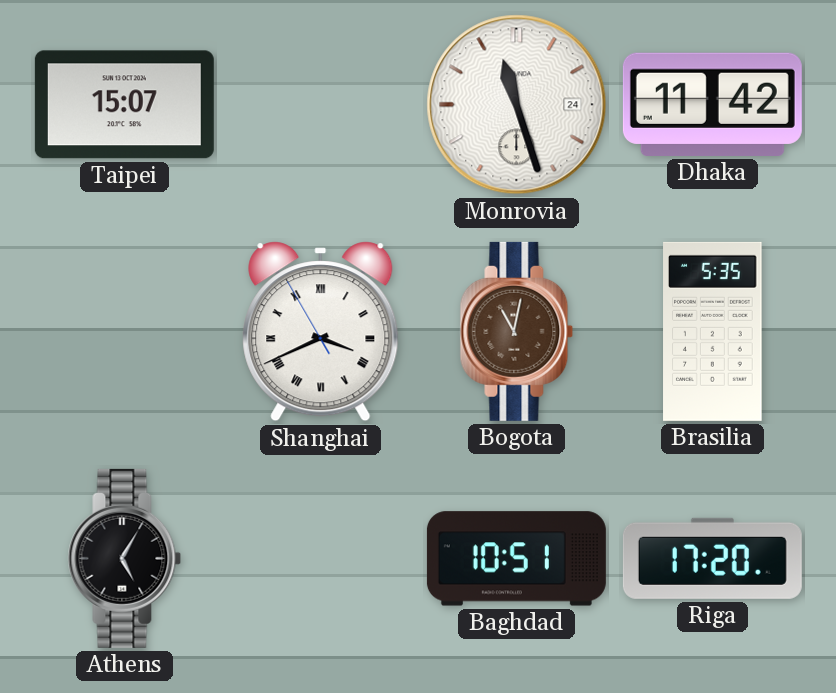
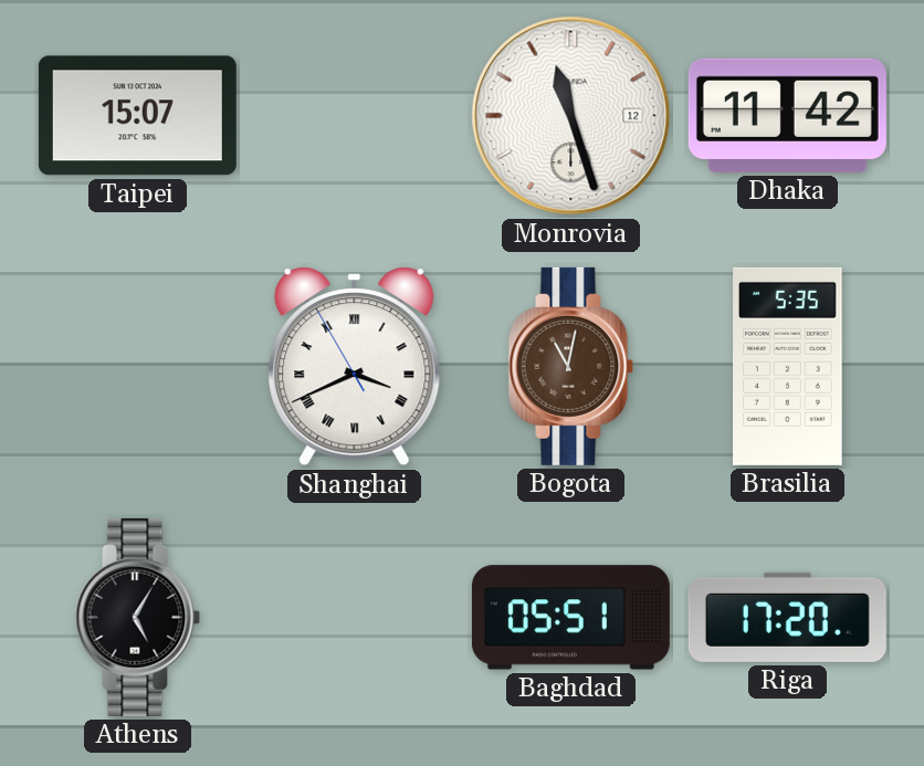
Monrovia date: 24 -> 12 (571, 116)
Baghdad: 10:51 -> 05:51 (570, 618)
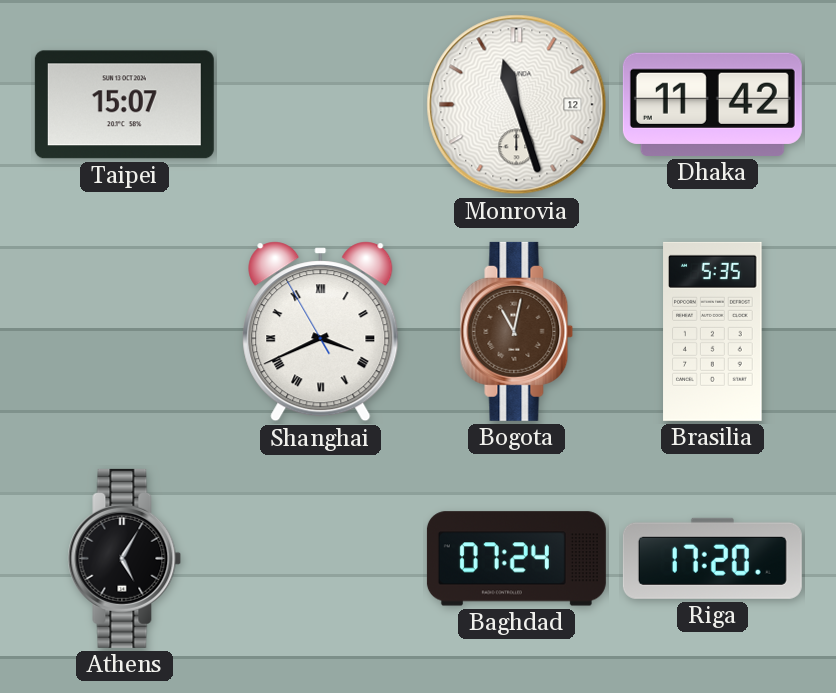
Baghdad: 05:51 -> 07:24 (516, 559)
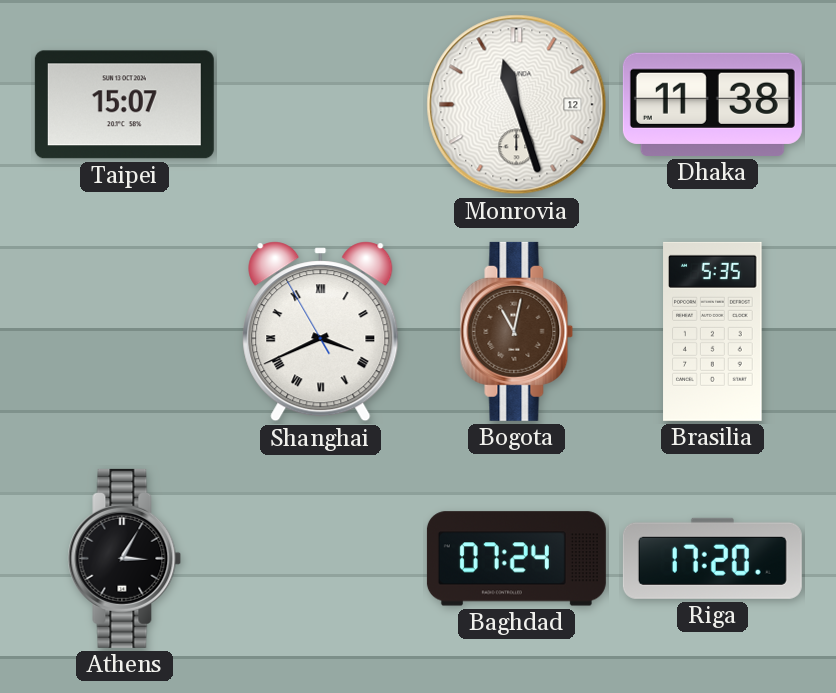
Dhaka: 11:42 -> 11:38 (712, 104)
Athens: 5:05 -> 3:05 (125, 558)
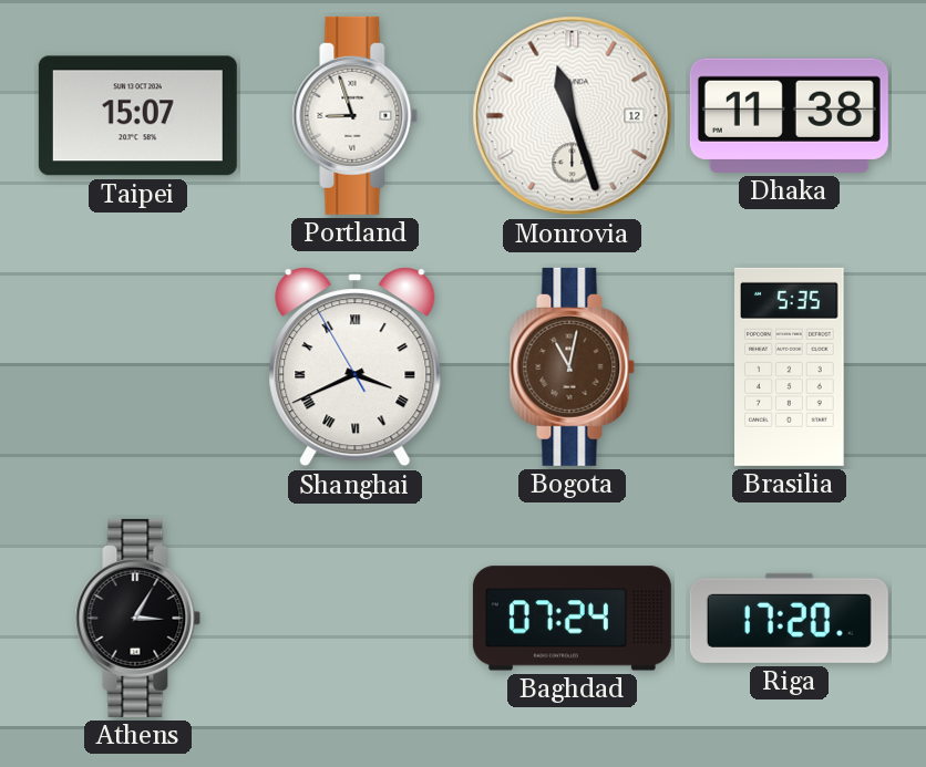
Portland: none -> 8:57 (356, 115)
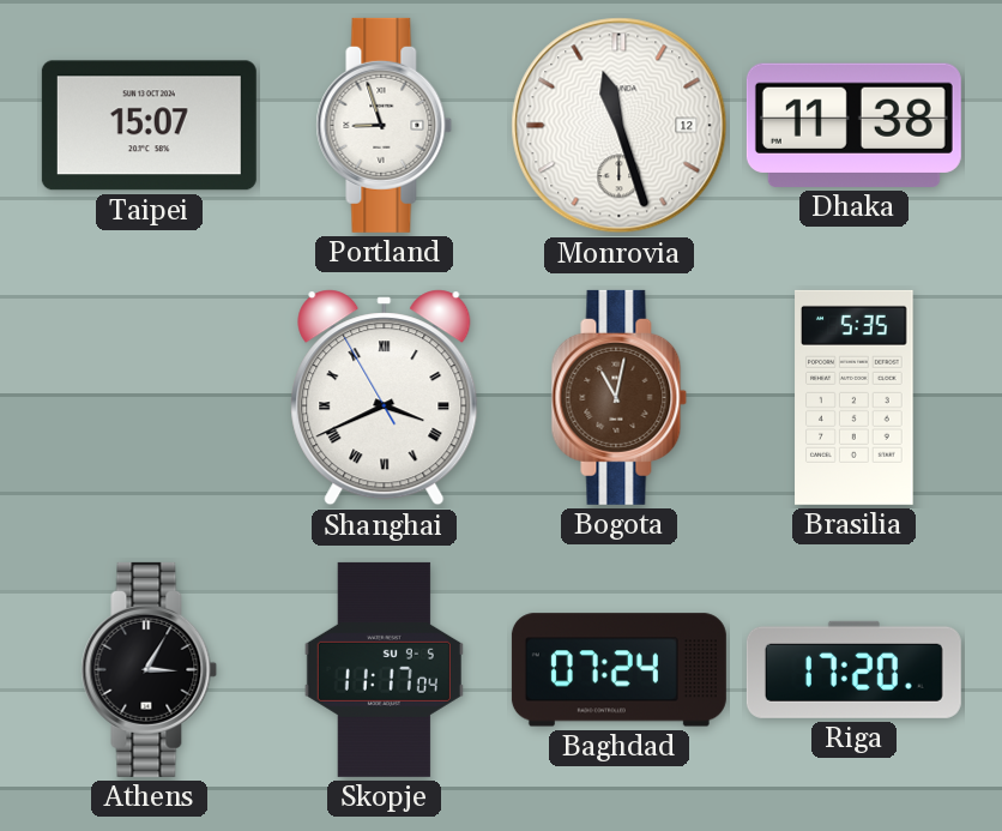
Skopje: none -> 11:17 (384, 669)
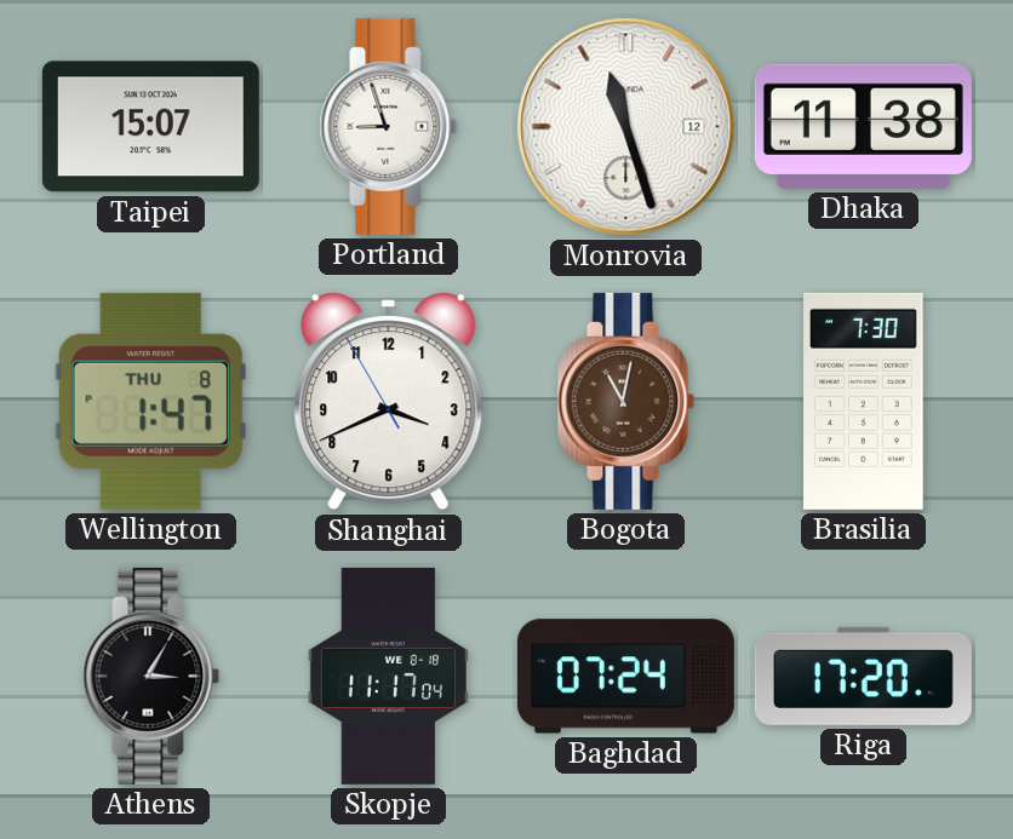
Wellington: none -> 1:47 (150, 401)
Shanghai numerals: Roman -> Arabic (389, 402)
Brasilia: 5:35 -> 7:30 (864, 401)
Skopje date: SU 9-5 -> WE 8-18 (388, 676)
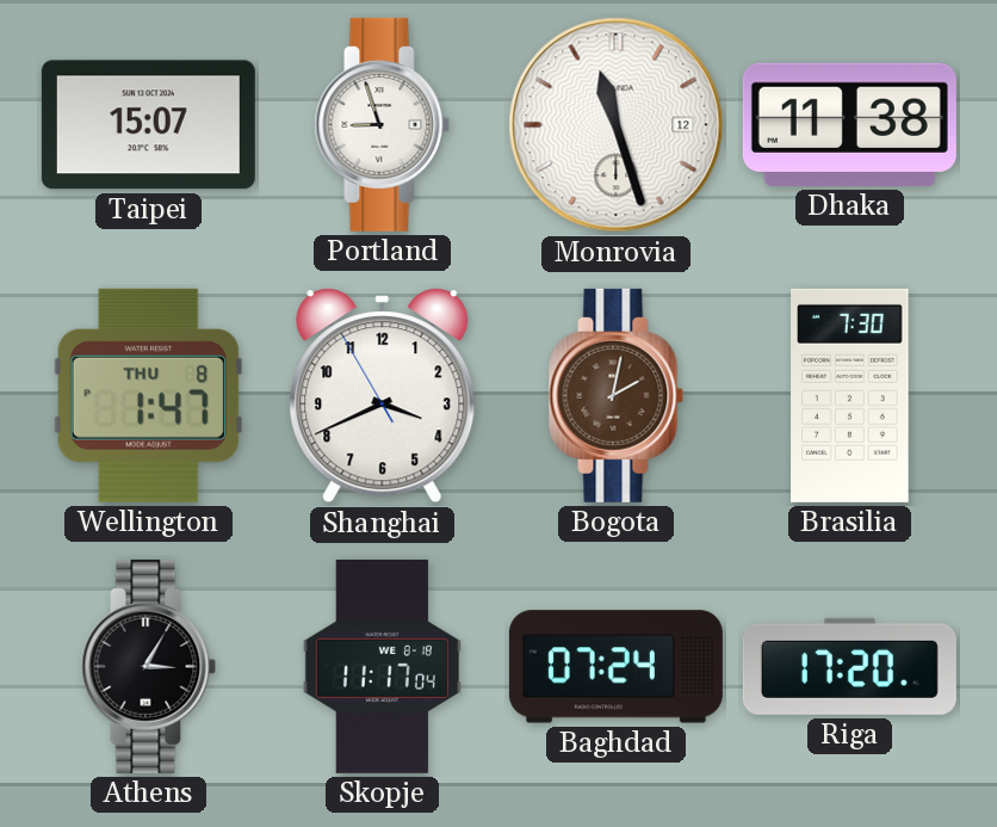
Bogota: 11:02 -> 2:02 (617, 395)
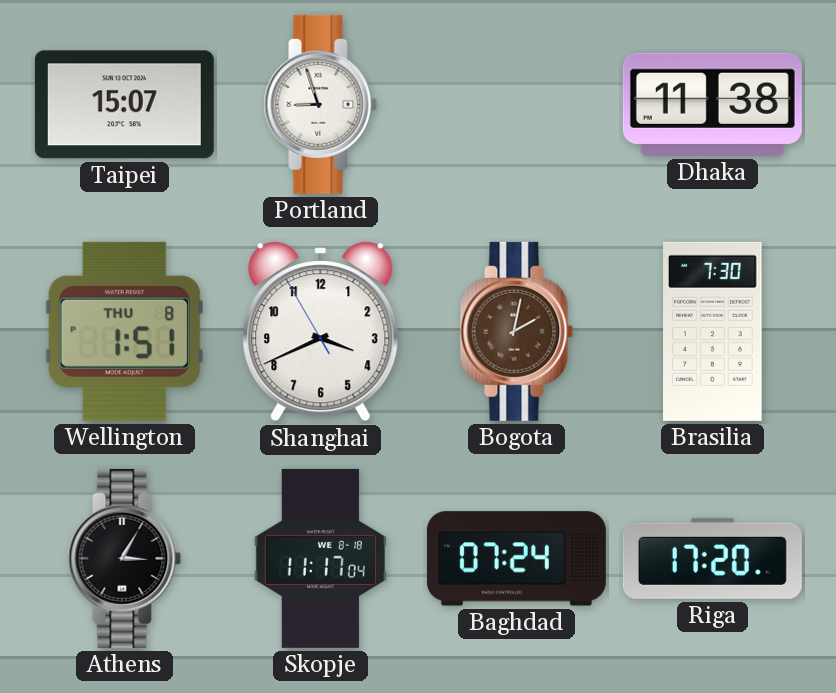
Monrovia: 11:27 -> none (617, 125)
Wellington: 1:47 -> 1:51 (124, 331)
